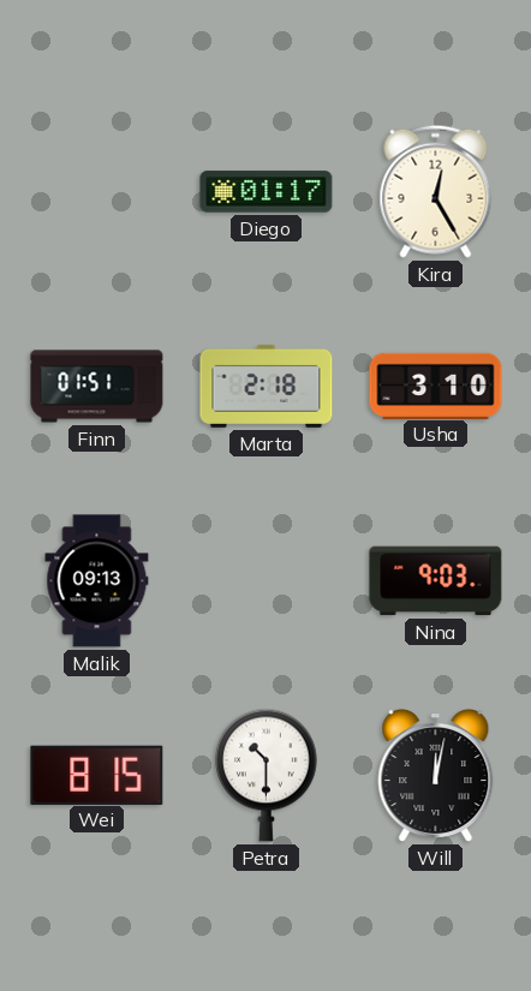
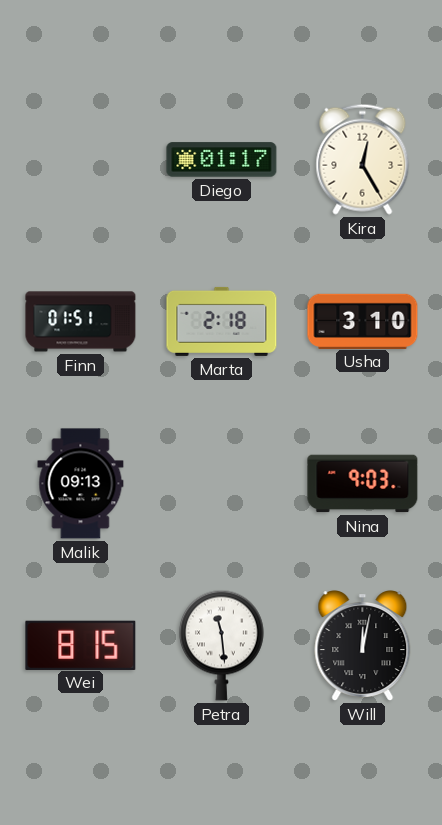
Petra: 10:30 -> 11:29 (221, 645)
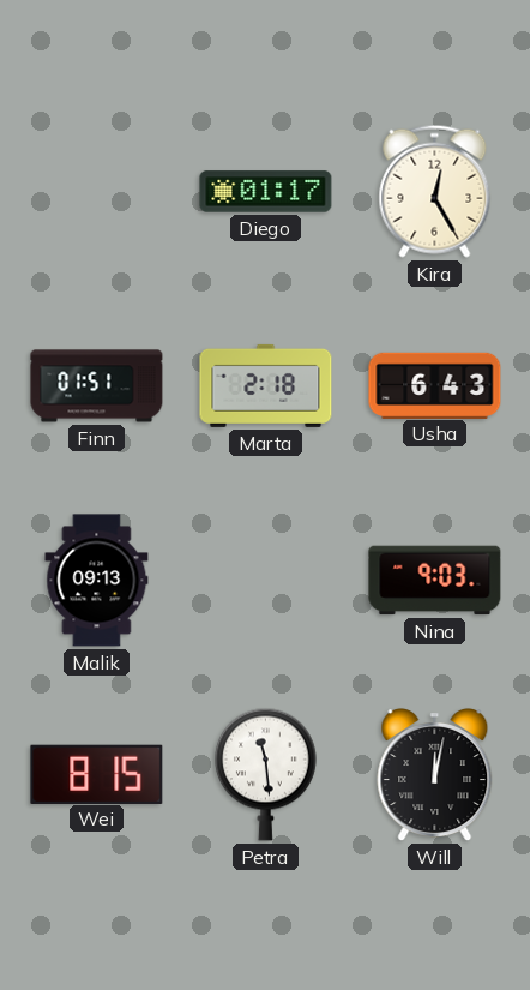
Usha: 3:10 -> 6:43 (435, 385)
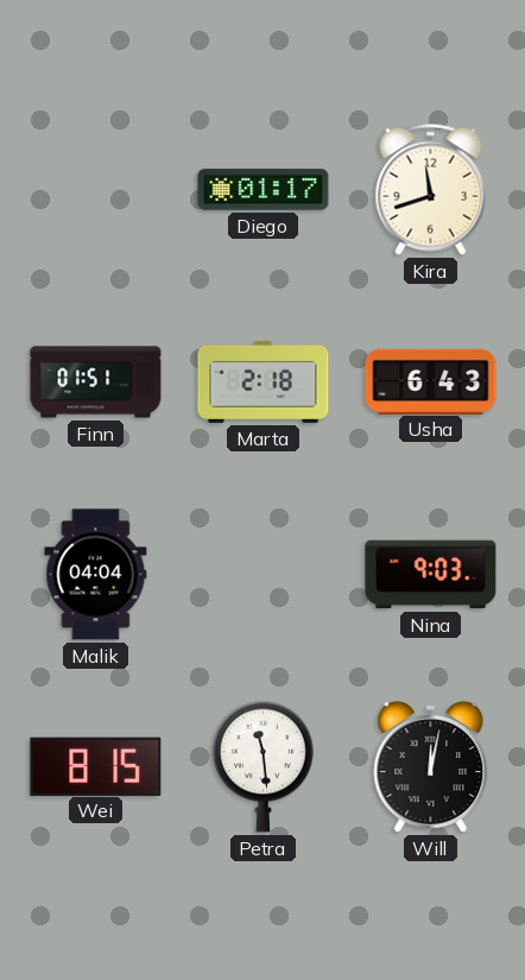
Kira: 12:25 -> 11:42 (431, 189)
Malik: 09:13 -> 04:04 (96, 575)
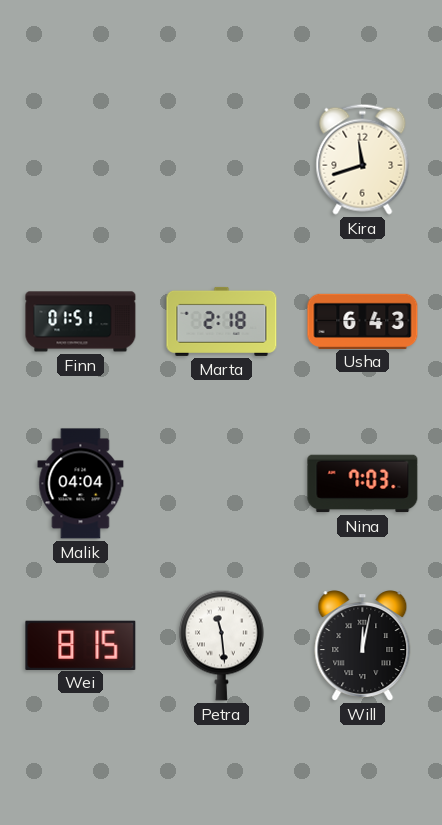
Diego: 01:17 -> none (264, 190)
Nina: 9:03 -> 7:03 (363, 484)
